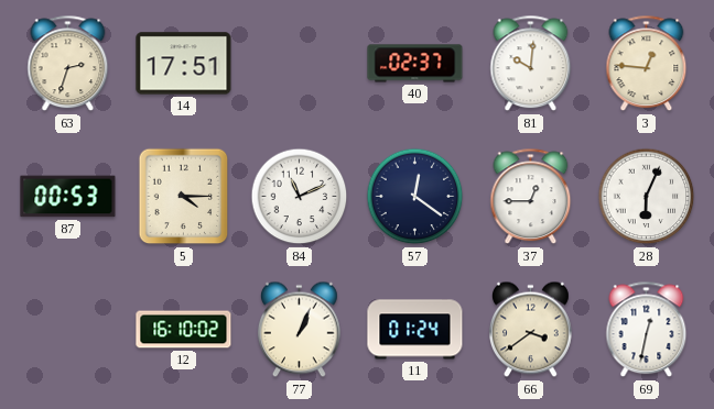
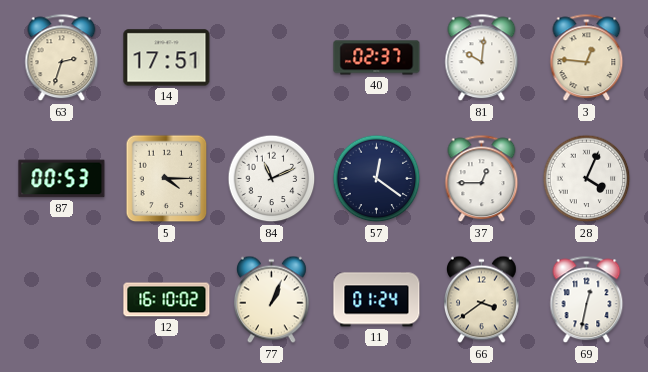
28: 6:04 -> 4:04 (587, 179)
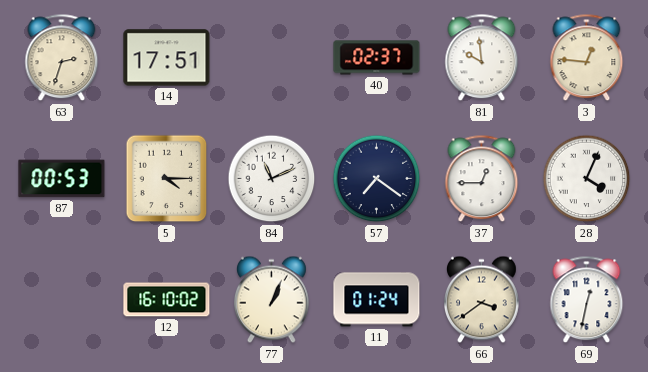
81: 10:01 -> 9:59 (482, 58)
57: 12:21 -> 7:21 (377, 179)
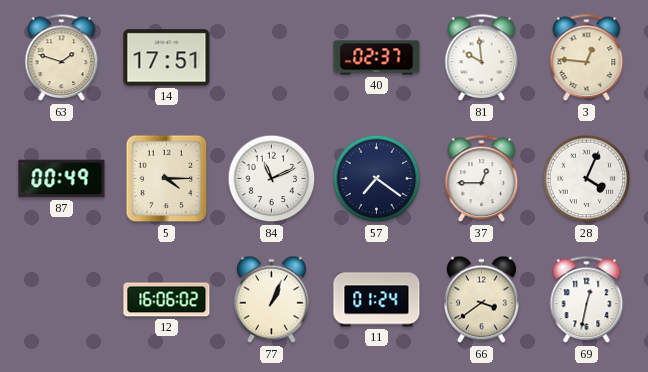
63: 2:33 -> 1:48 (62, 58)
87: 00:53 -> 00:49 (62, 179)
12: 16:10 -> 16:06 (167, 300)
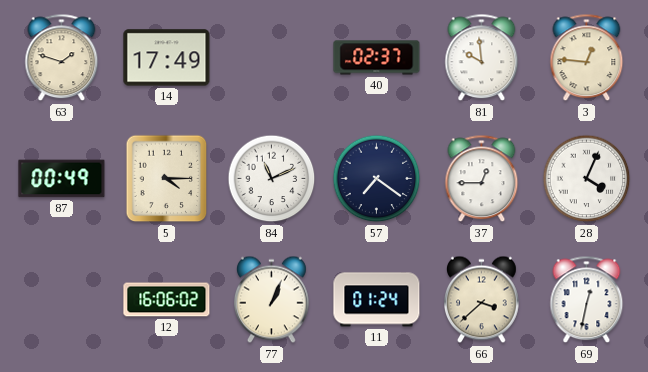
14: 17:51 -> 17:49 (167, 58)
66: 3:39 -> 3:38 (482, 300)
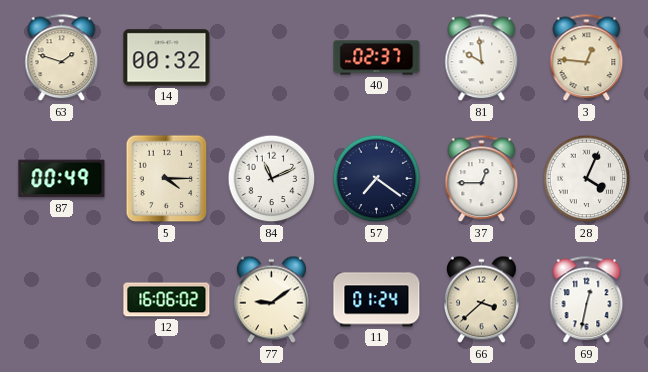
14: 17:49 -> 00:32 (167, 58)
77: 1:04 -> 9:09 (272, 300)
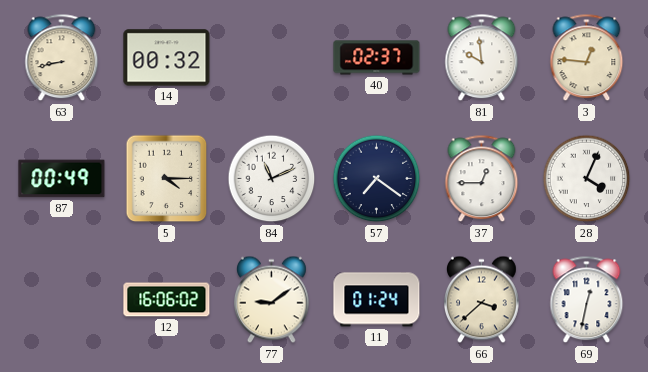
63: 1:48 -> 8:43 (62, 58)
